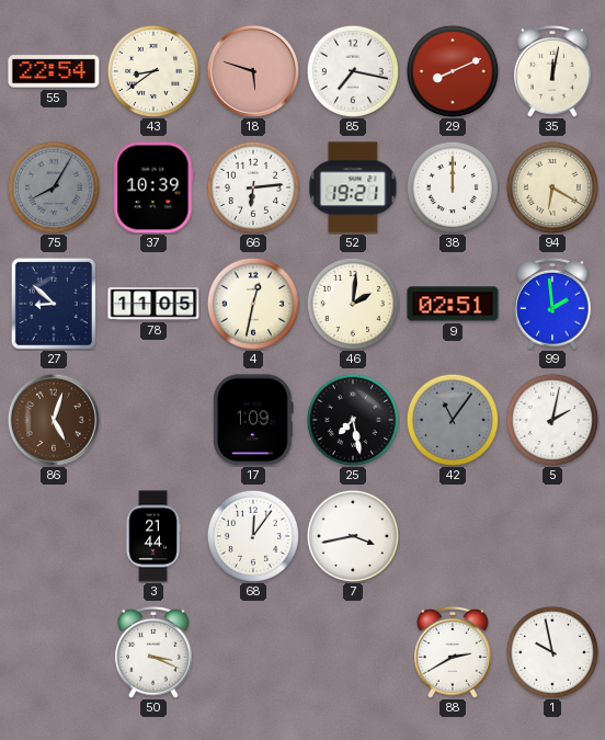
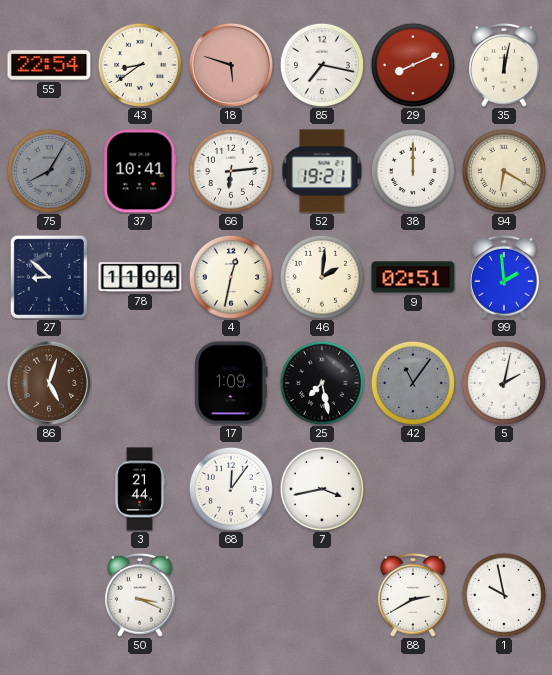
37: 10:39 -> 10:41 (140, 171)
78: 11:05 -> 11:04 (140, 277)
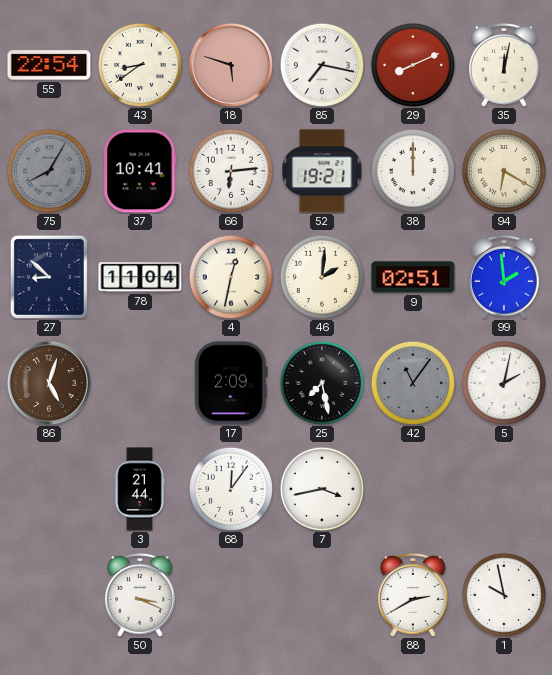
17: 1:09 -> 2:09 (231, 383)
